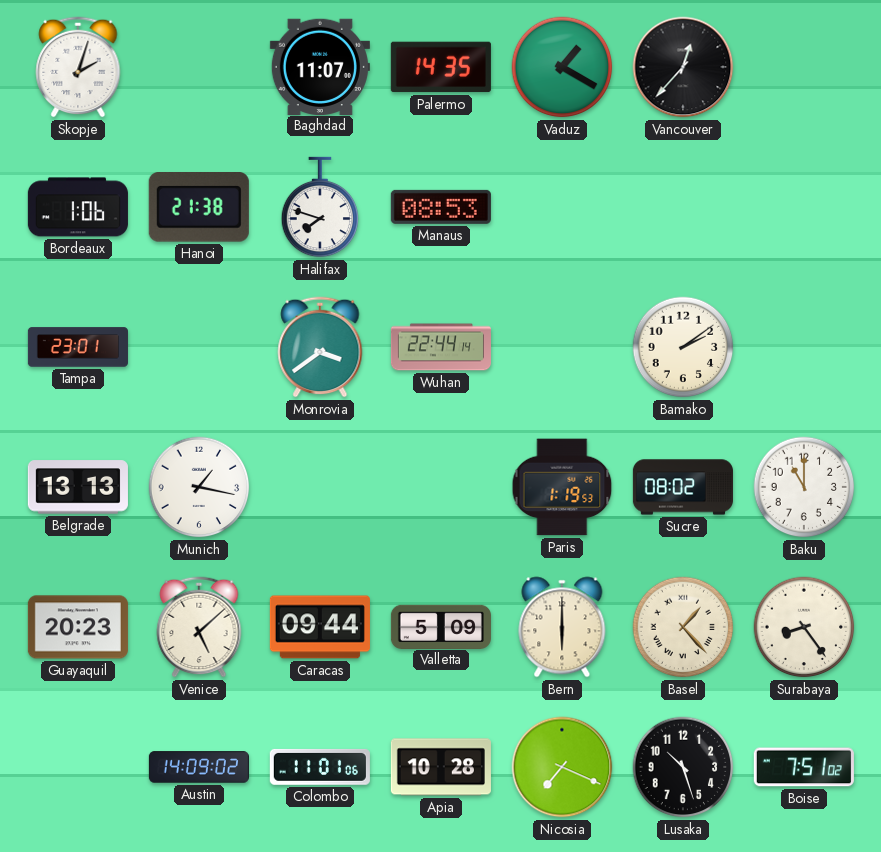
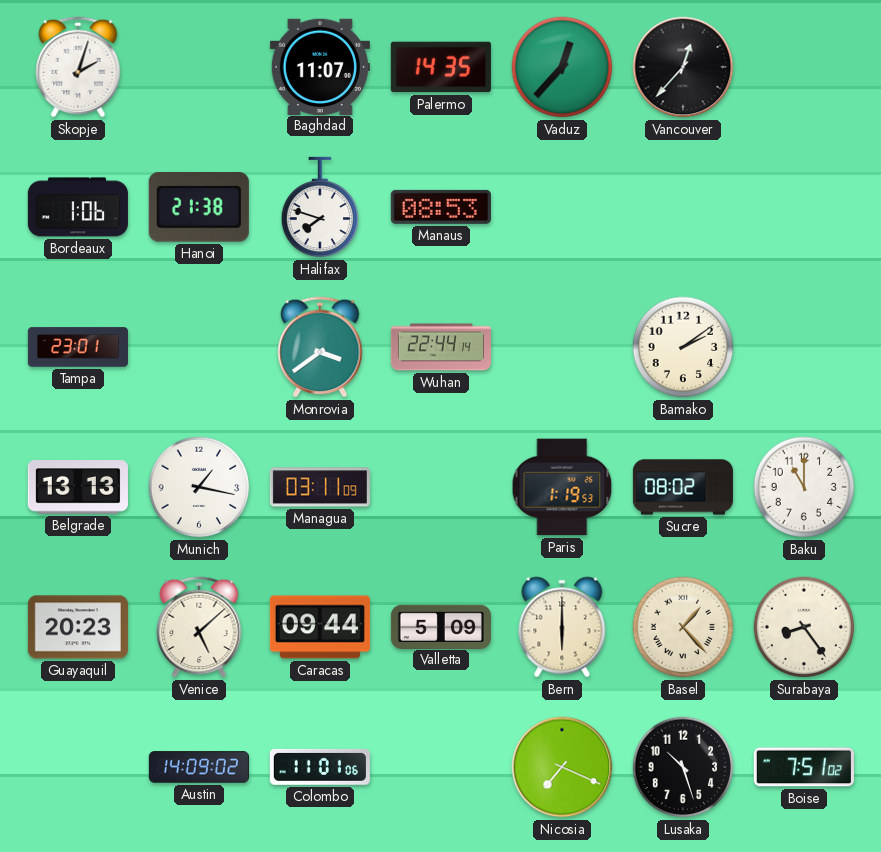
Vaduz: 1:20 -> 12:37 (562, 67)
Managua: none -> 03:11 (320, 487)
Apia: 10:28 -> none (441, 767)
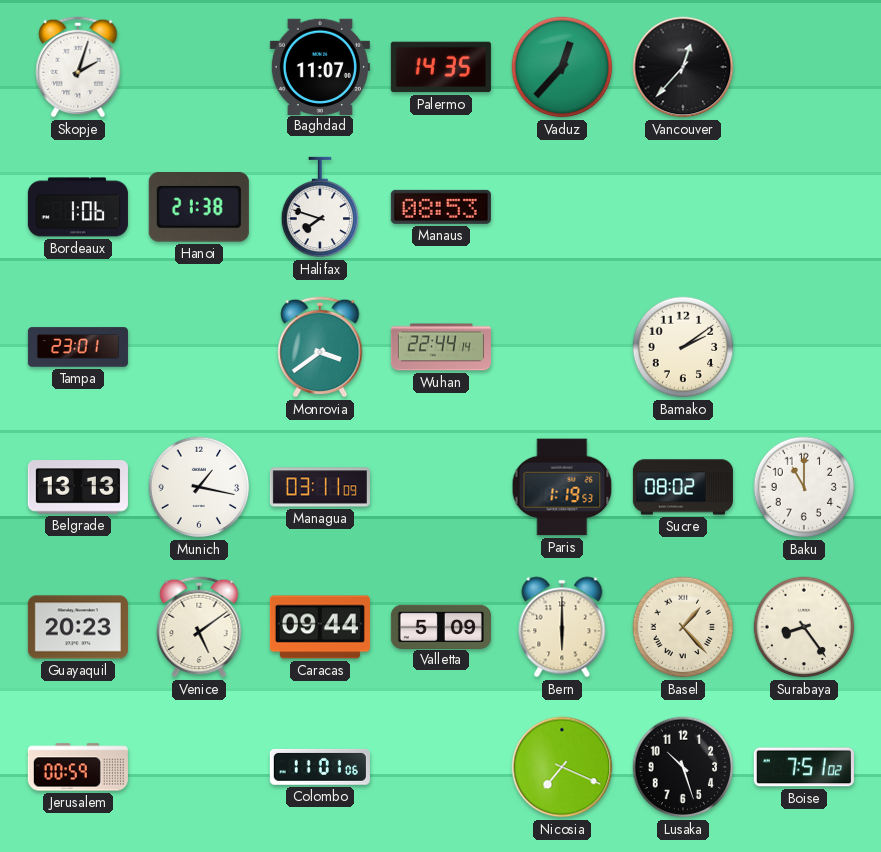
Venice: 5:08 -> 5:09 (199, 627)
Jerusalem: none -> 00:59 (78, 767)
Austin: 14:09 -> none (199, 767)
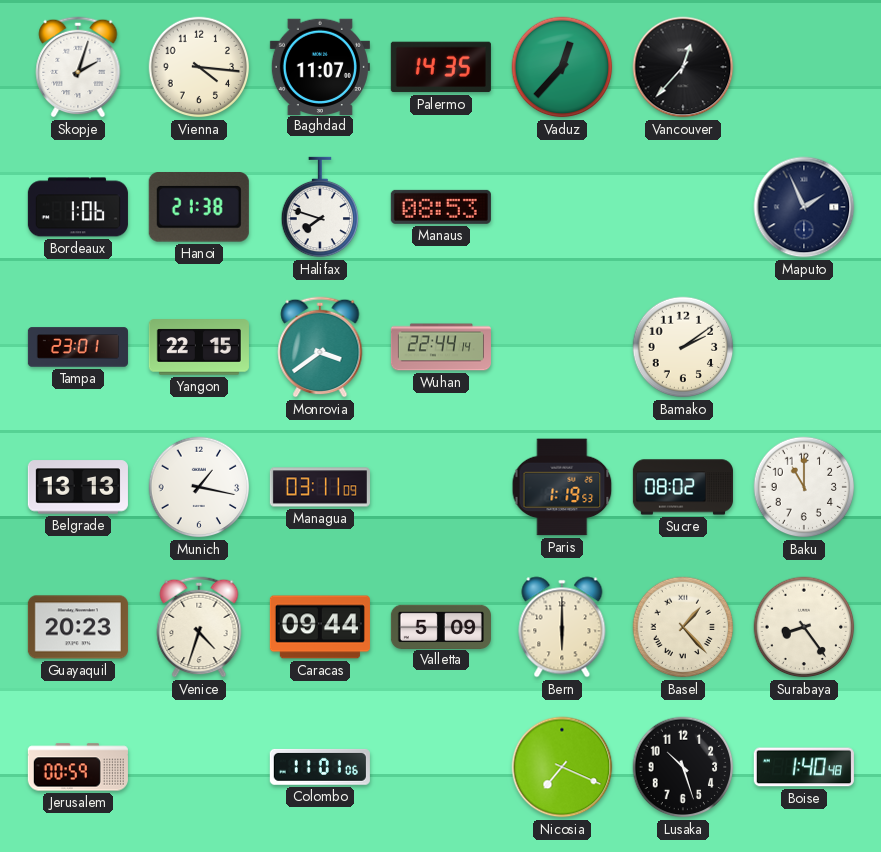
Vienna: none -> 4:16 (199, 67)
Maputo: none -> 1:56 (804, 207)
Yangon: none -> 22:15 (199, 347)
Venice: 5:09 -> 4:33 (199, 627)
Boise: 7:51 -> 1:40 (804, 767)
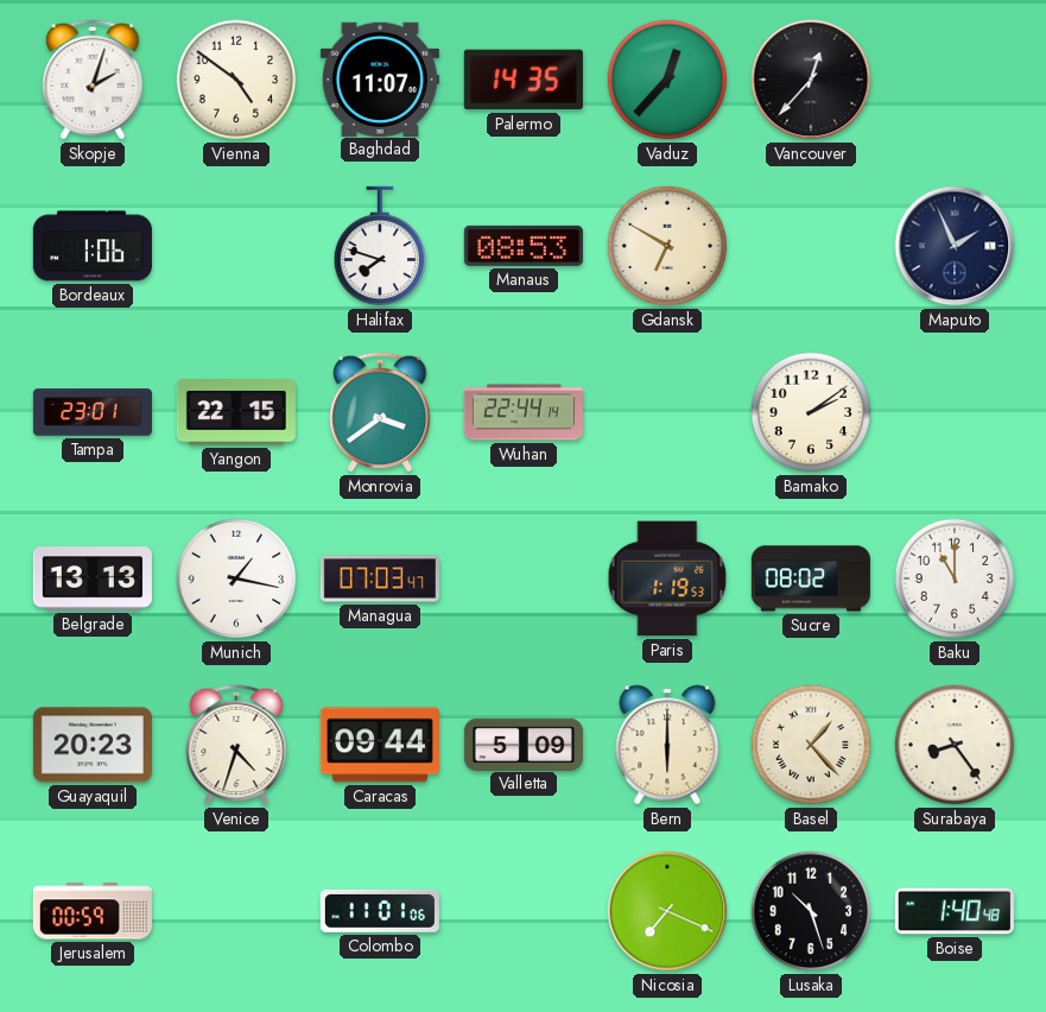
Vienna: 4:16 -> 4:51 (236, 80)
Hanoi: 21:38 -> none (199, 208)
Gdansk: none -> 6:50 (667, 246)
Managua: 03:11 -> 07:03 (380, 578)
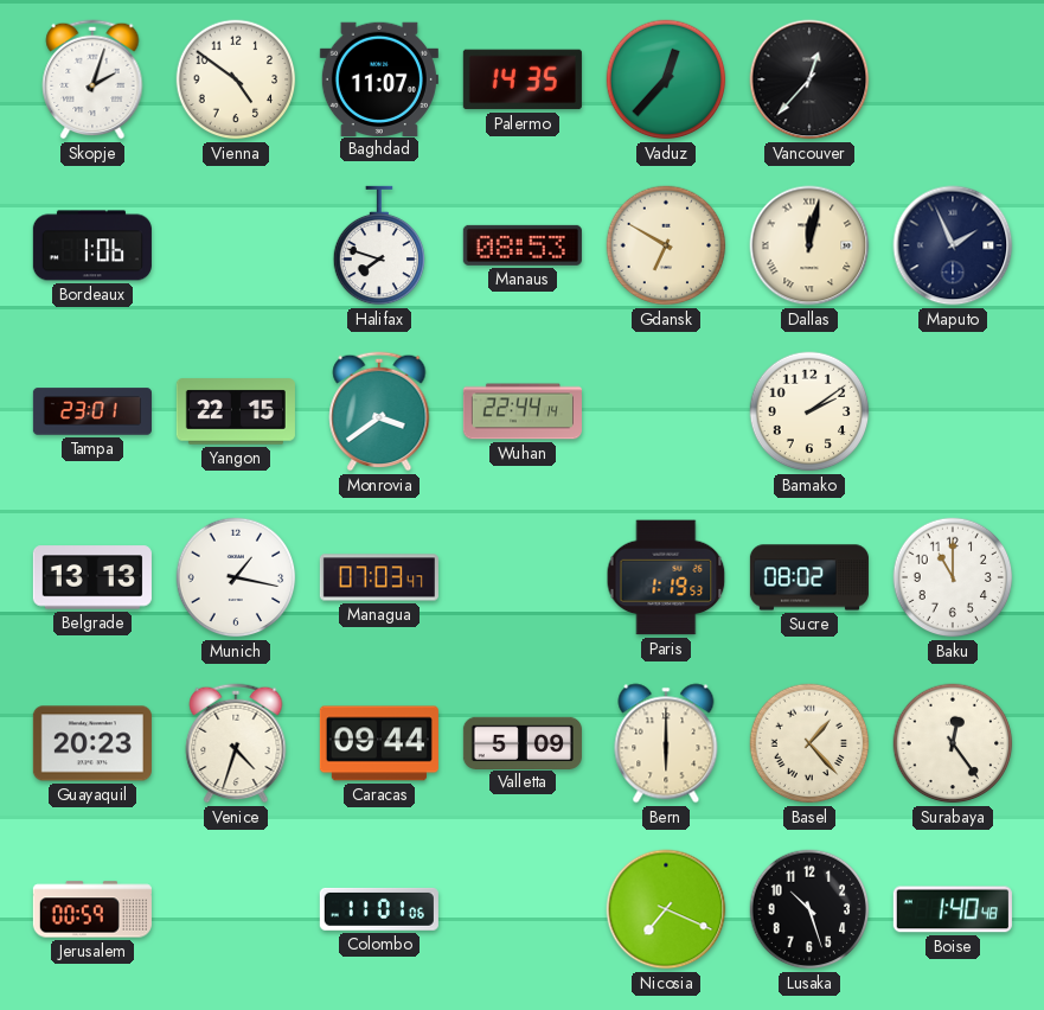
Dallas: none -> 12:02 (809, 245)
Surabaya: 8:24 -> 12:24 (953, 743)
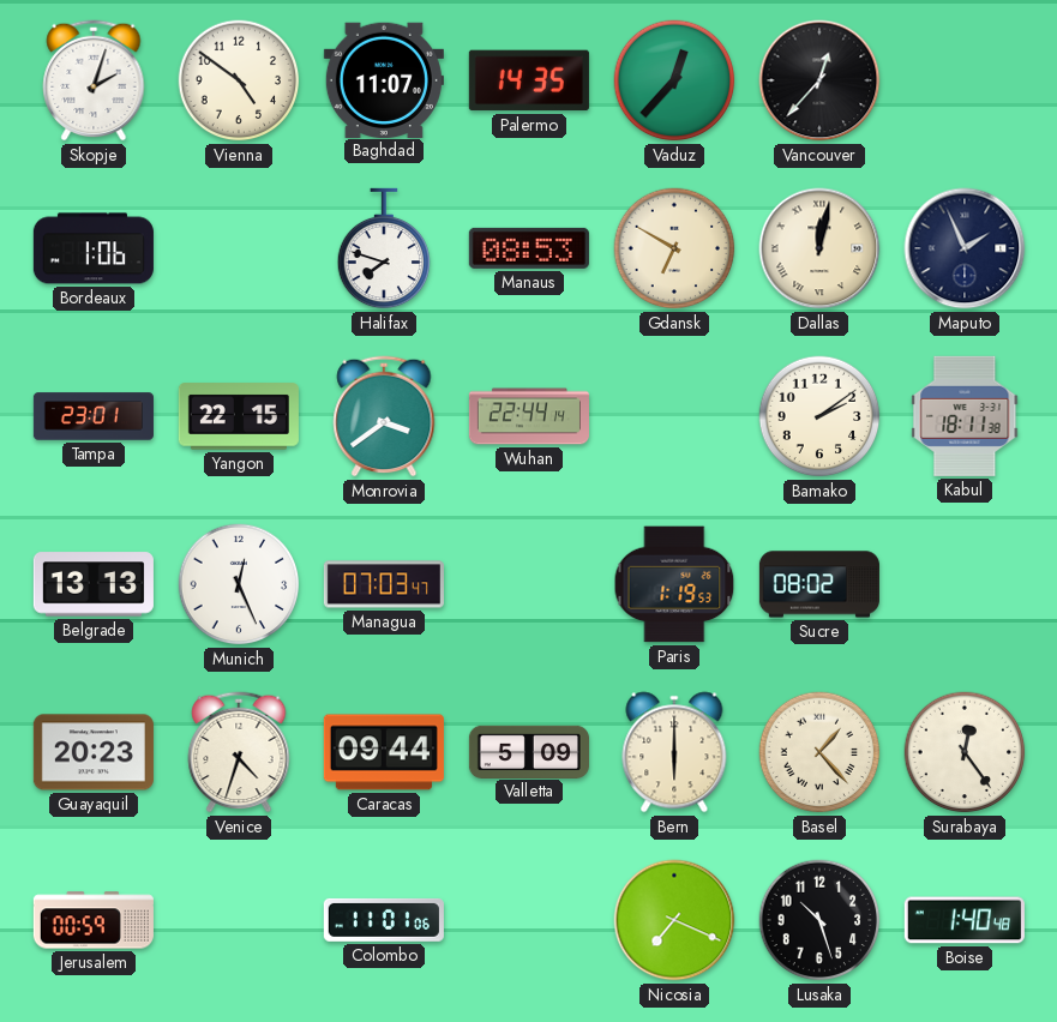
Kabul: none -> 18:11 (965, 416)
Munich: 1:17 -> 12:26 (239, 584)
Baku: 11:00 -> none (953, 577)
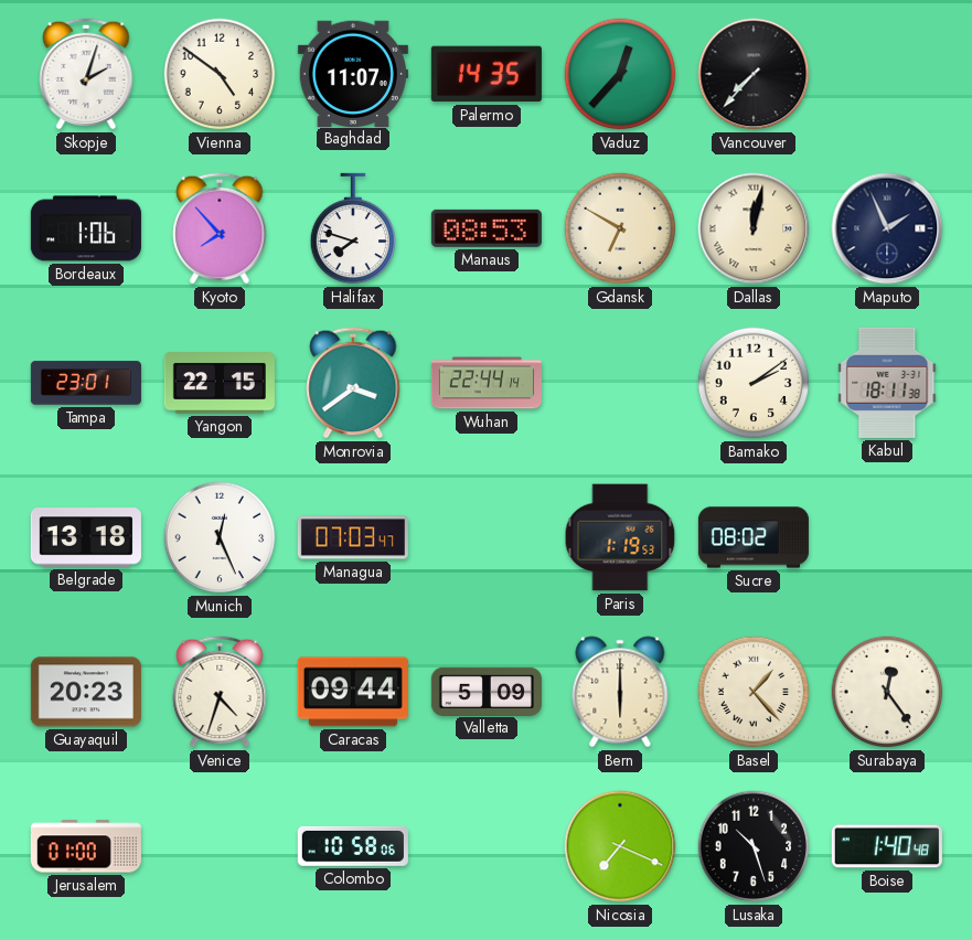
Vancouver: 12:37 -> 7:37 (754, 74)
Kyoto: none -> 7:53 (220, 228)
Belgrade: 13:13 -> 13:18 (86, 537)
Jerusalem: 00:59 -> 01:00 (86, 846)
Colombo: 11:01 -> 10:58 (353, 846)
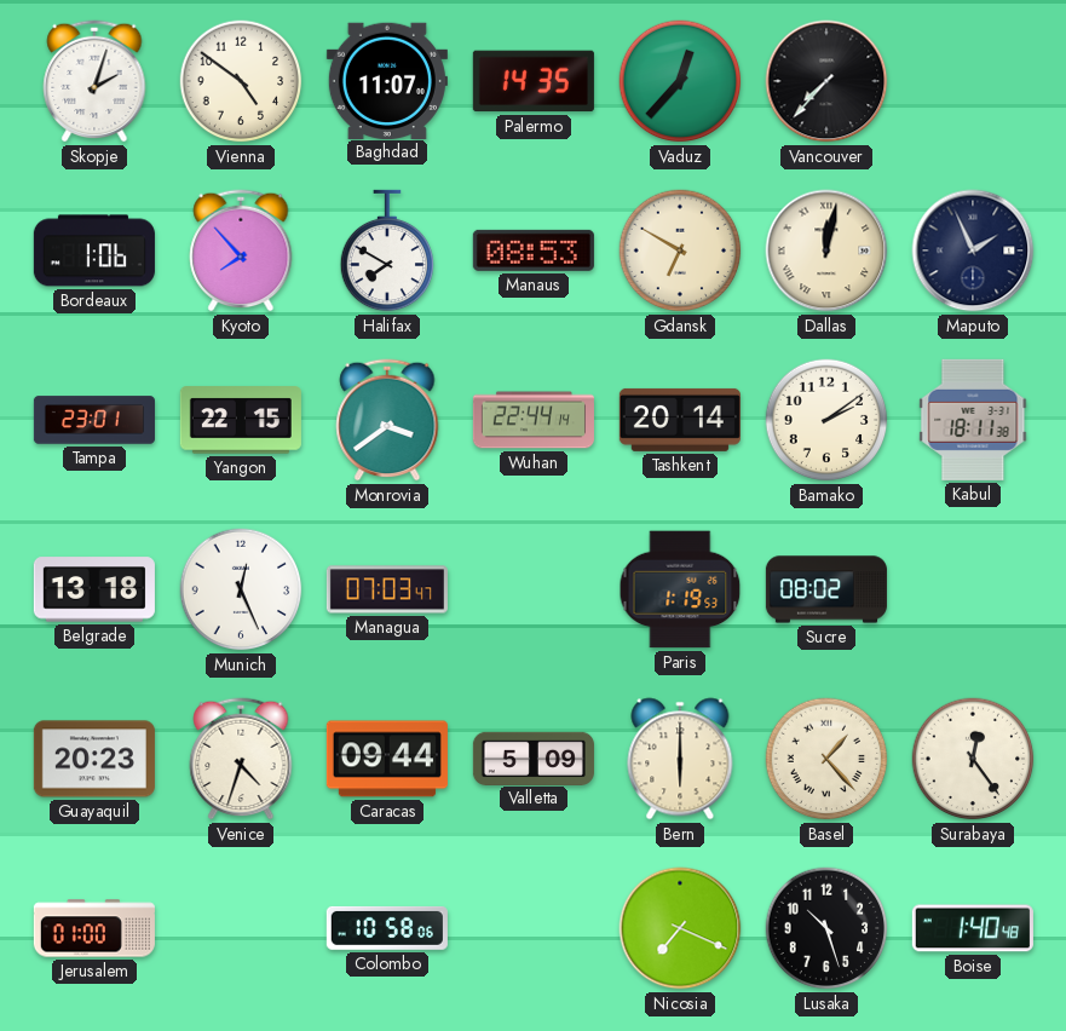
Halifax: 7:48 -> 7:50 (387, 250)
Tashkent: none -> 20:14 (680, 420)
